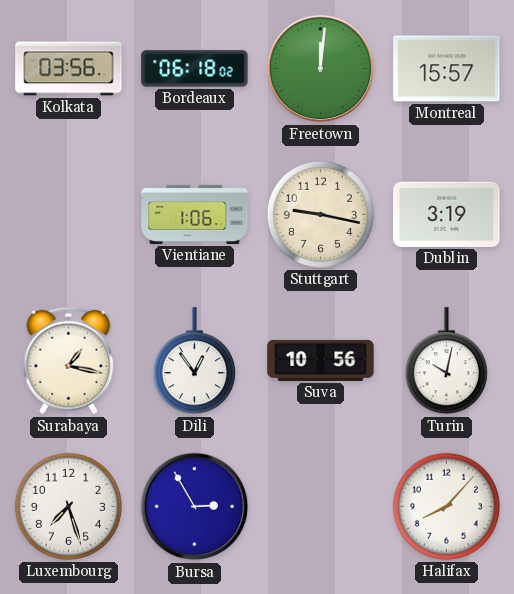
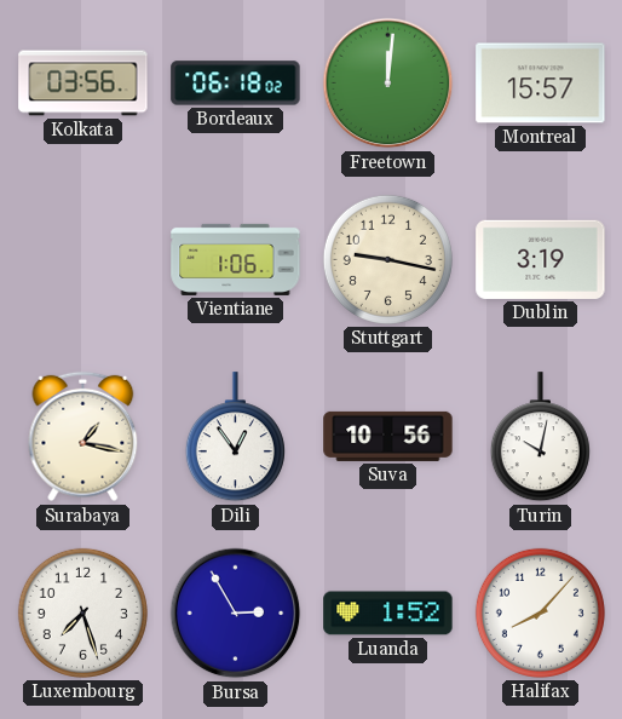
Luanda: none -> 1:52 (388, 614)
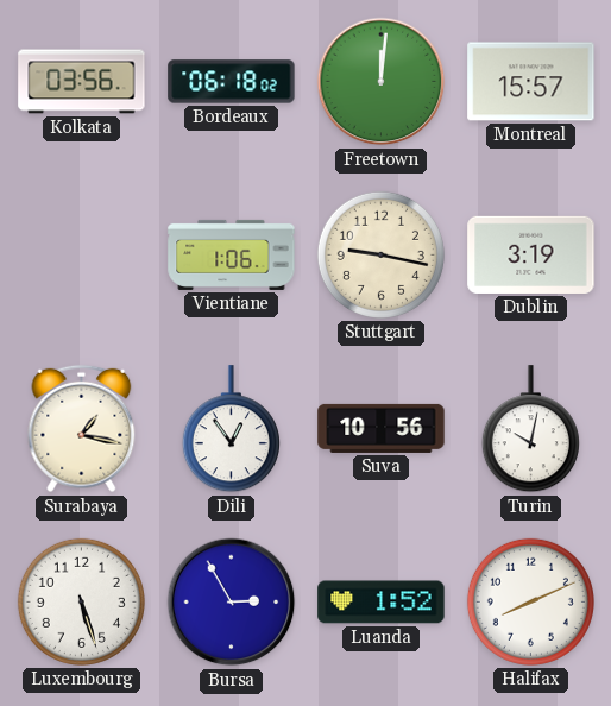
Luxembourg: 7:27 -> 5:27 (81, 601)
Halifax: 8:07 -> 8:11 (530, 601)
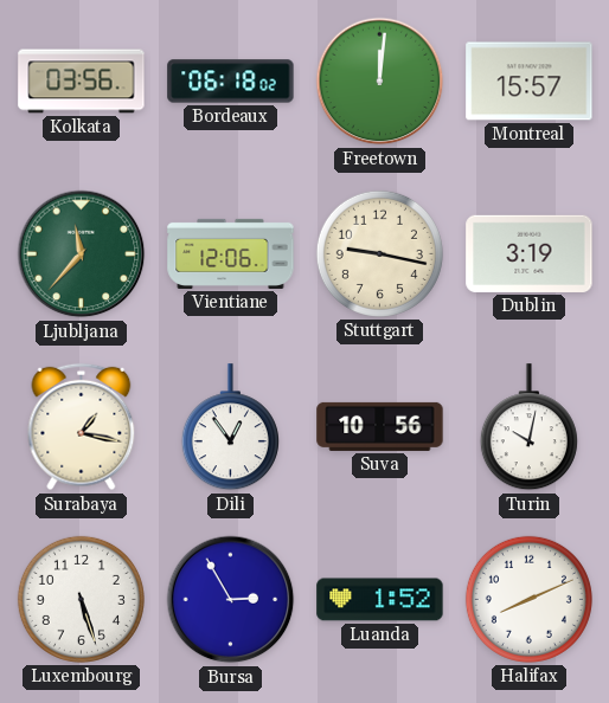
Ljubljana: none -> 11:37 (82, 254)
Vientiane: 1:06 -> 12:06 (231, 253)
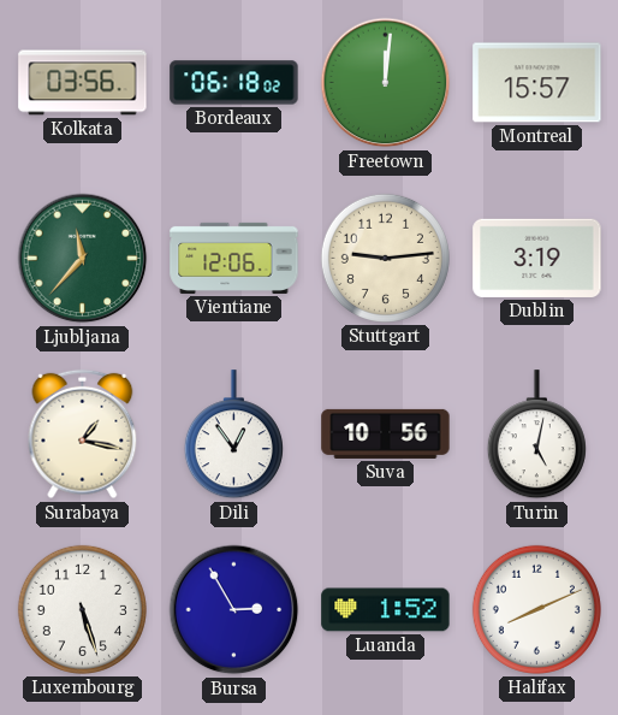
Stuttgart: 9:17 -> 9:14 (385, 258)
Turin: 10:02 -> 5:02 (536, 435)
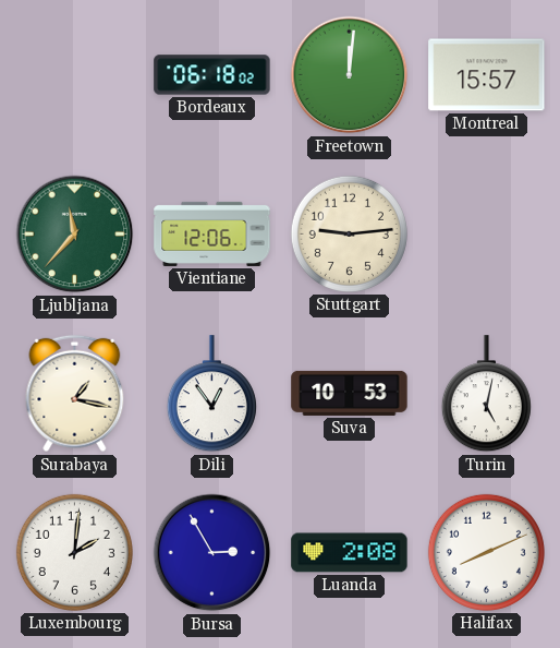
Kolkata: 03:56 -> none (83, 83)
Dublin: 3:19 -> none (537, 258)
Suva: 10:56 -> 10:53 (350, 393)
Luxembourg: 5:27 -> 2:01 (74, 552)
Luanda: 1:52 -> 2:08 (350, 553)
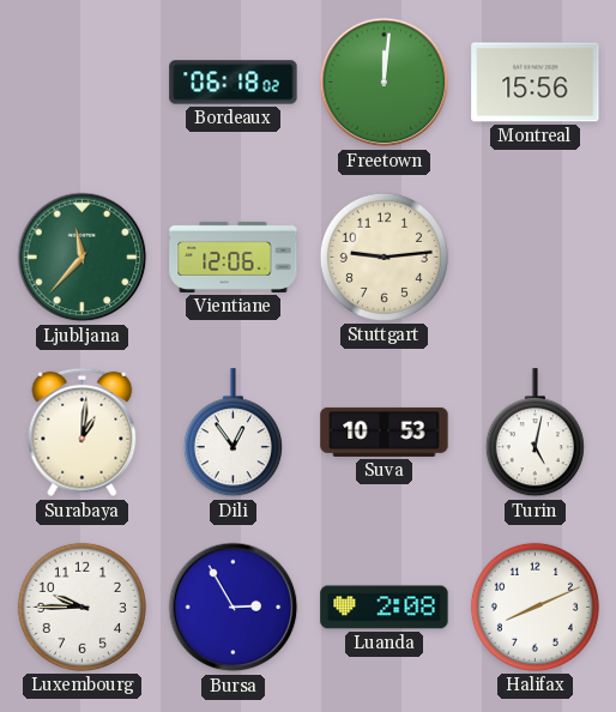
Montreal: 15:57 -> 15:56 (536, 83)
Surabaya: 1:17 -> 1:01 (83, 433)
Luxembourg: 2:01 -> 9:45 (81, 607)
